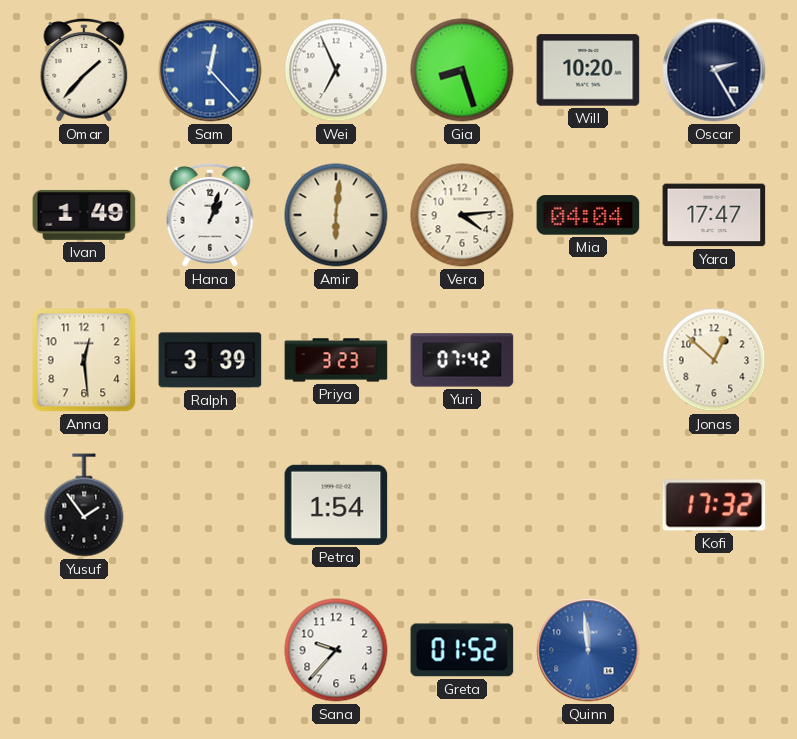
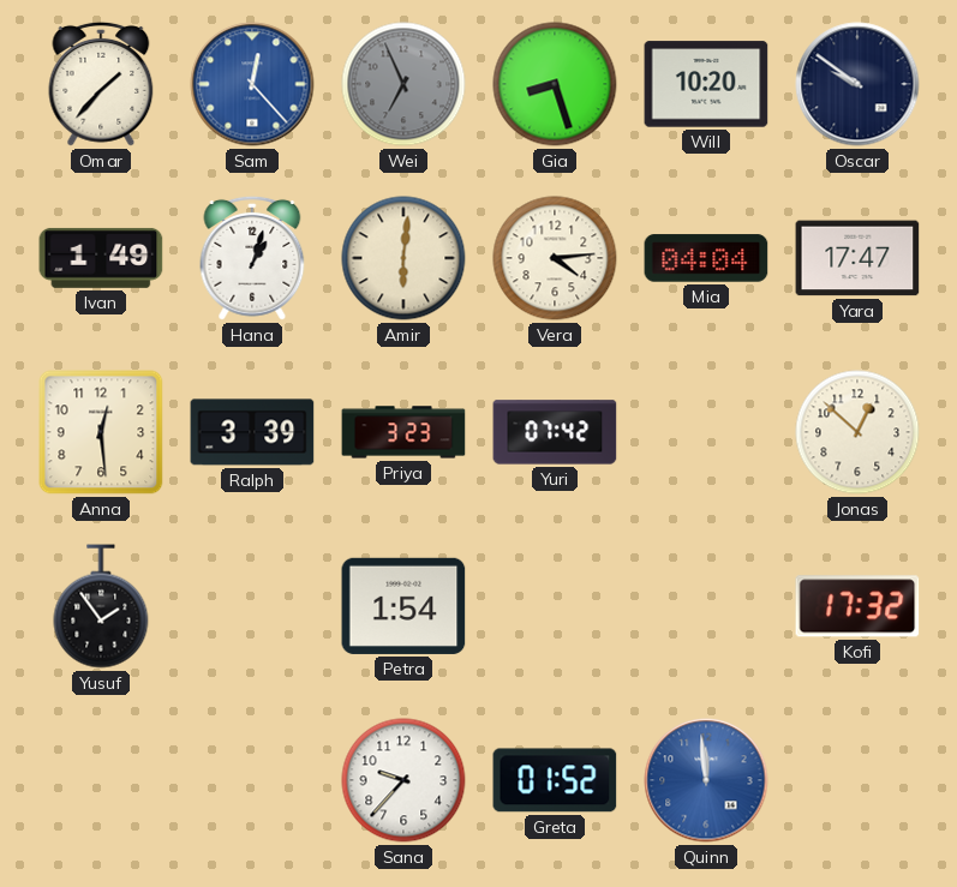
Wei dial: white -> grey (403, 84)
Oscar: 2:25 -> 9:51 (857, 84)
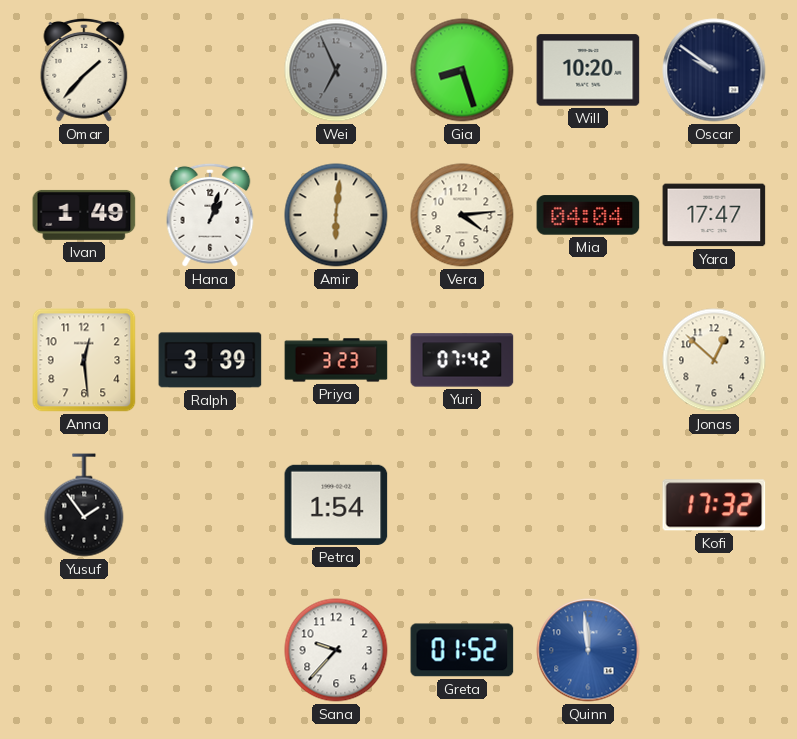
Sam: 12:23 -> none (252, 84)
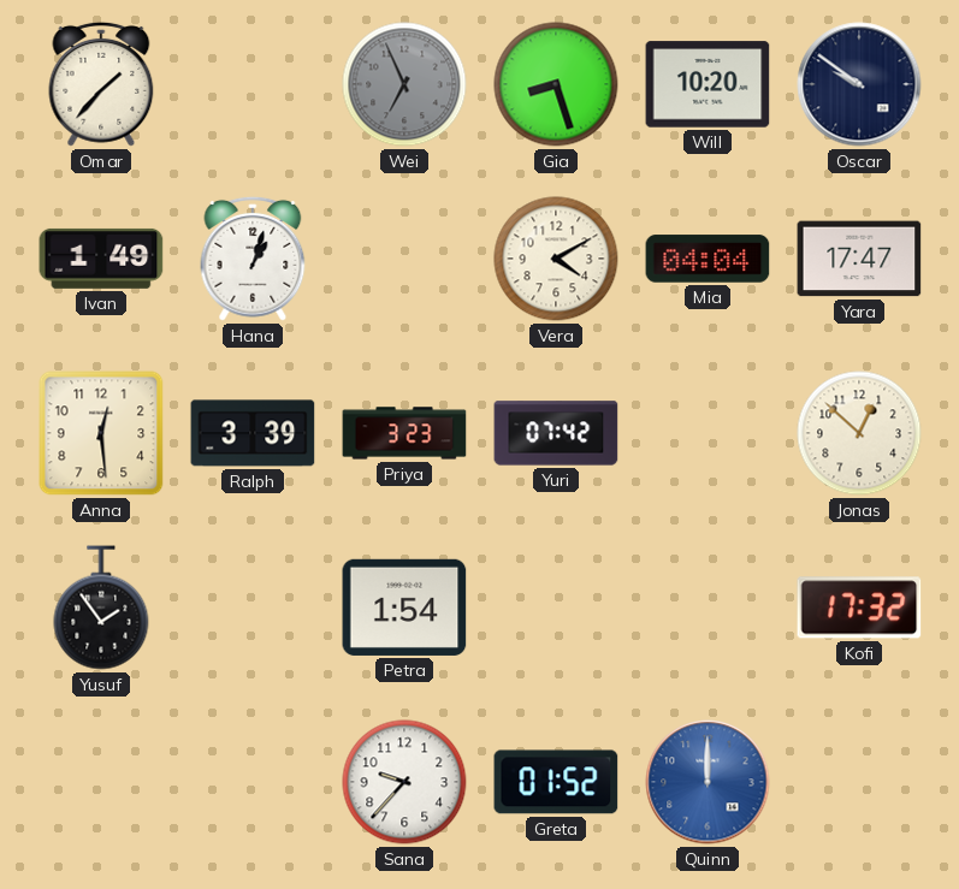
Amir: 6:01 -> none (336, 215)
Vera: 4:14 -> 4:10 (556, 259)
Quinn: 11:59 -> 12:00 (708, 782)
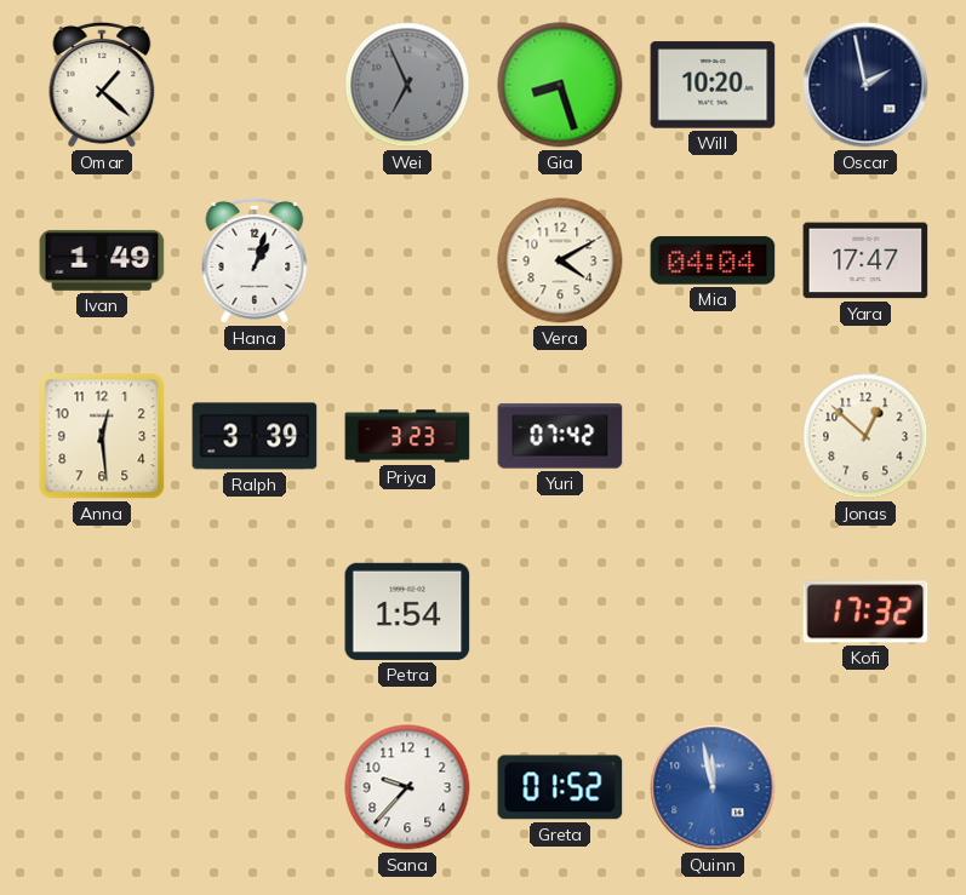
Omar: 1:37 -> 1:22 (102, 85)
Oscar: 9:51 -> 1:58 (865, 85)
Yusuf: 1:54 -> none (101, 608)
Quinn: 12:00 -> 11:58 (713, 787)
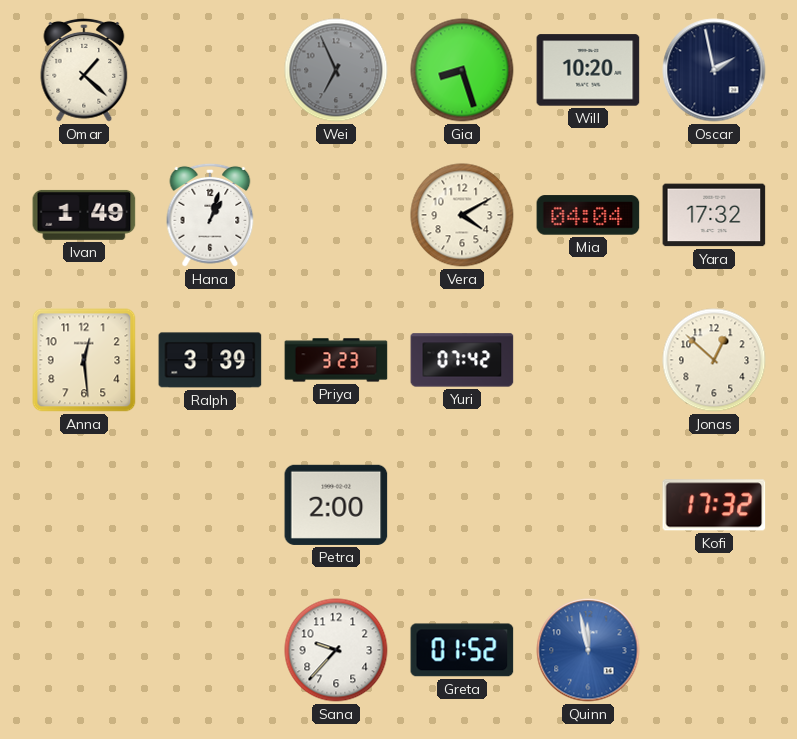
Yara: 17:47 -> 17:32 (714, 215)
Petra: 1:54 -> 2:00 (336, 505)
